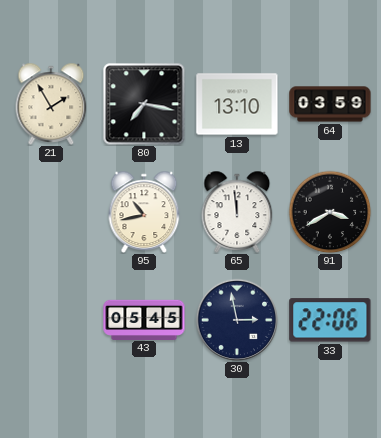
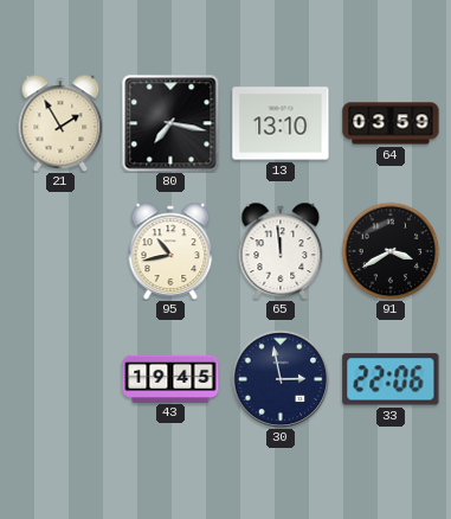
43: 05:45 -> 19:45 (170, 378)
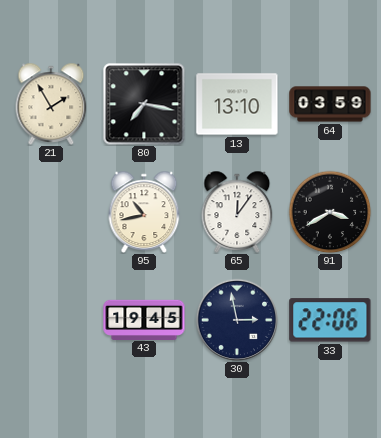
65: 11:59 -> 12:06 (237, 212)
